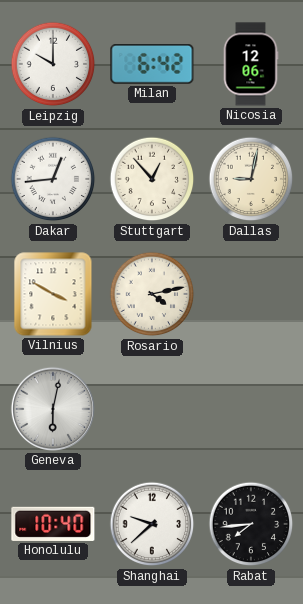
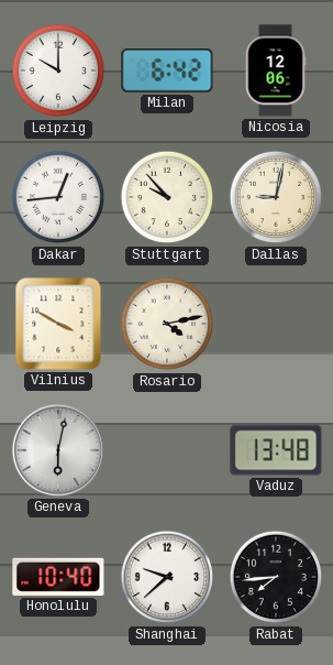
Stuttgart: 12:53 -> 9:53 (167, 197)
Vaduz: none -> 13:48 (276, 450)
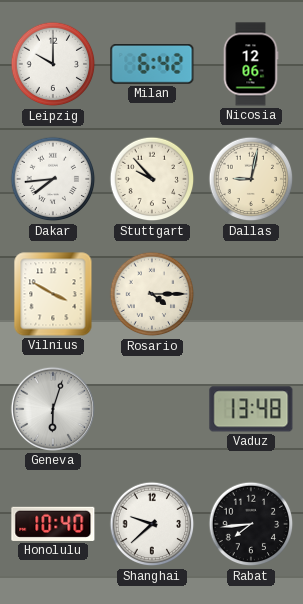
Dakar: 12:44 -> 7:44 (53, 179)
Rosario: 4:13 -> 4:15 (152, 294)
Geneva: 6:02 -> 6:03 (53, 409)
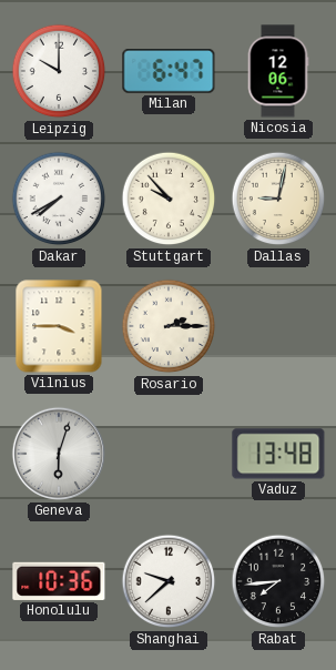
Milan: 6:42 -> 6:47 (169, 72)
Dakar: 7:44 -> 7:40 (59, 199)
Vilnius: 3:50 -> 3:45 (59, 326)
Rosario: 4:15 -> 2:15 (169, 326)
Honolulu: 10:40 -> 10:36 (59, 581)
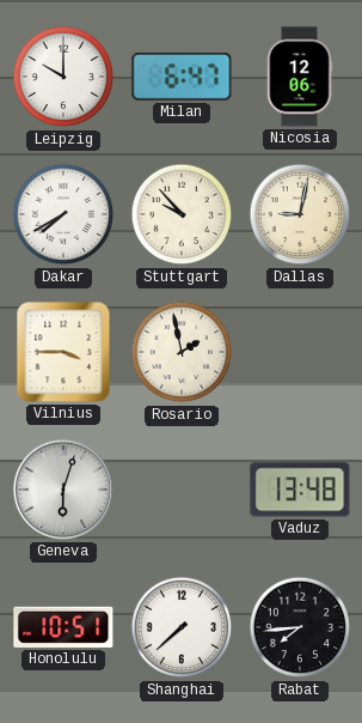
Rosario: 2:15 -> 1:58 (182, 352)
Honolulu: 10:36 -> 10:51 (63, 627)
Shanghai: 9:38 -> 7:38 (182, 627)
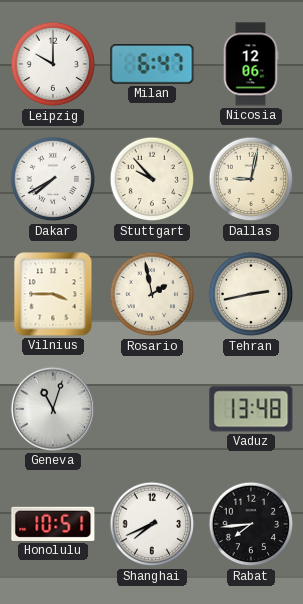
Tehran: none -> 2:43 (251, 294)
Geneva: 6:03 -> 11:03 (53, 409)
Shanghai: 7:38 -> 7:41 (152, 524)
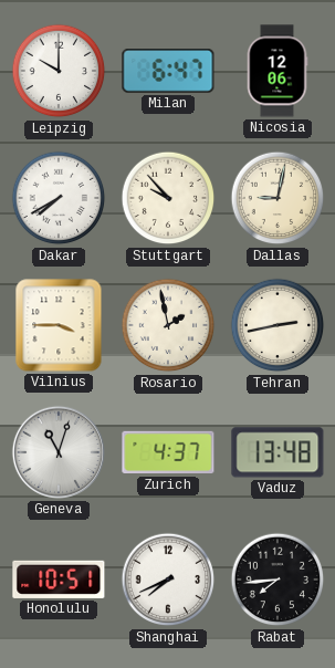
Zurich: none -> 4:37 (168, 452)
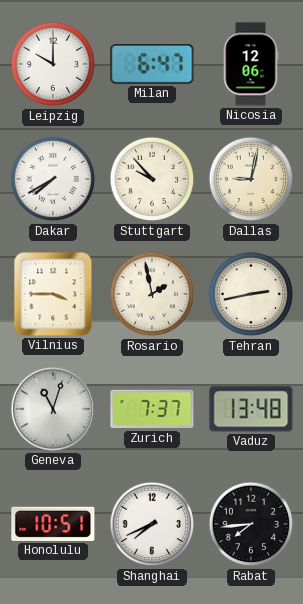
Zurich: 4:37 -> 7:37 (152, 409)
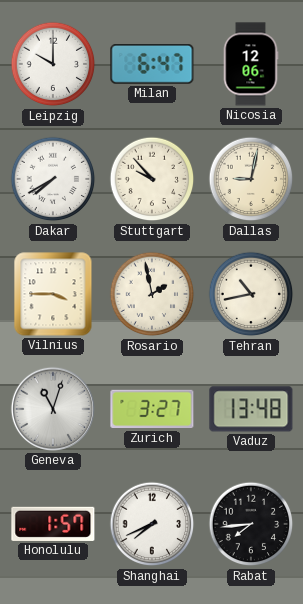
Tehran: 2:43 -> 10:43 (251, 294)
Zurich: 7:37 -> 3:27 (152, 409)
Honolulu: 10:51 -> 1:57 (53, 524)
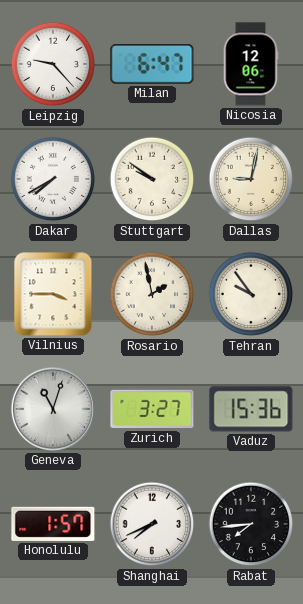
Leipzig: 10:00 -> 9:23 (53, 64)
Stuttgart: 9:53 -> 9:51 (152, 179)
Tehran: 10:43 -> 9:54 (251, 294)
Vaduz: 13:48 -> 15:36 (251, 409)
